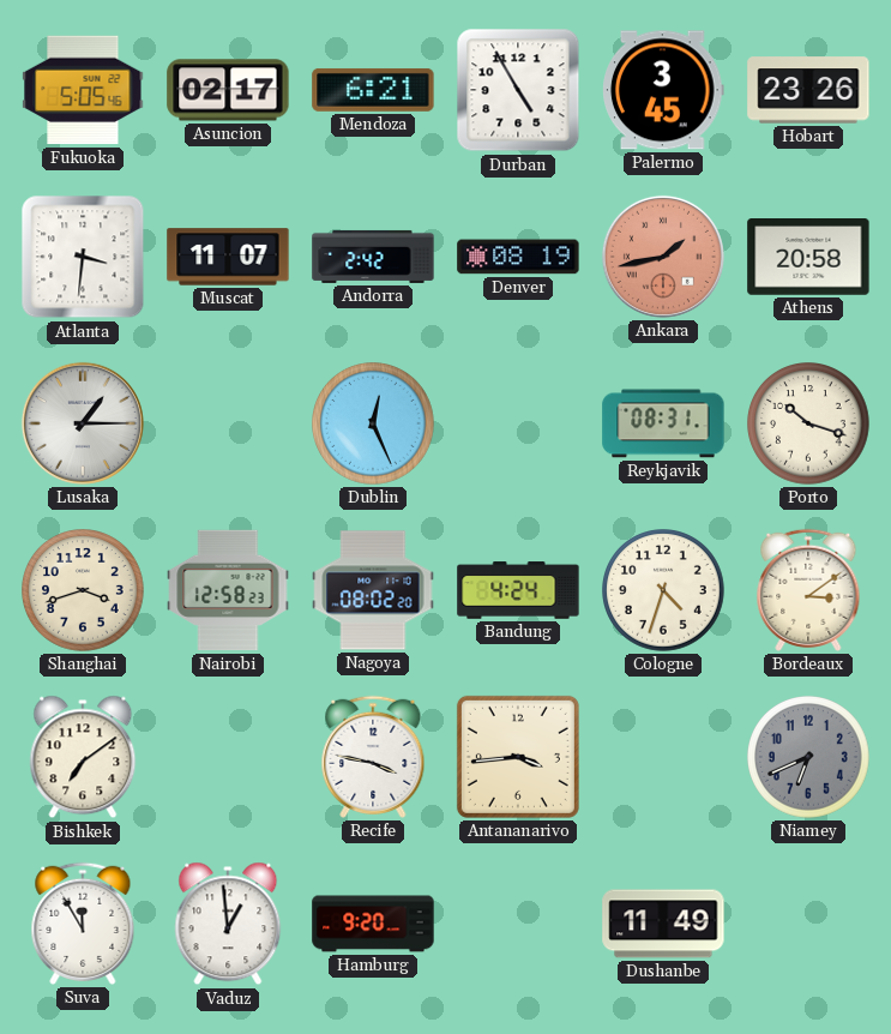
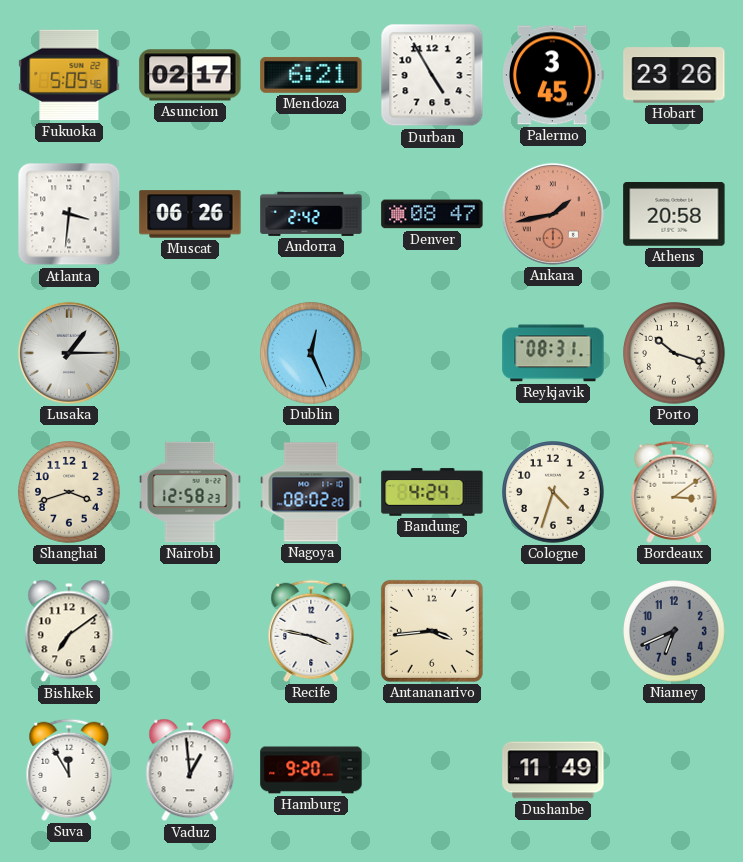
Muscat: 11:07 -> 06:26 (190, 214)
Denver: 08:19 -> 08:47 (432, 214)
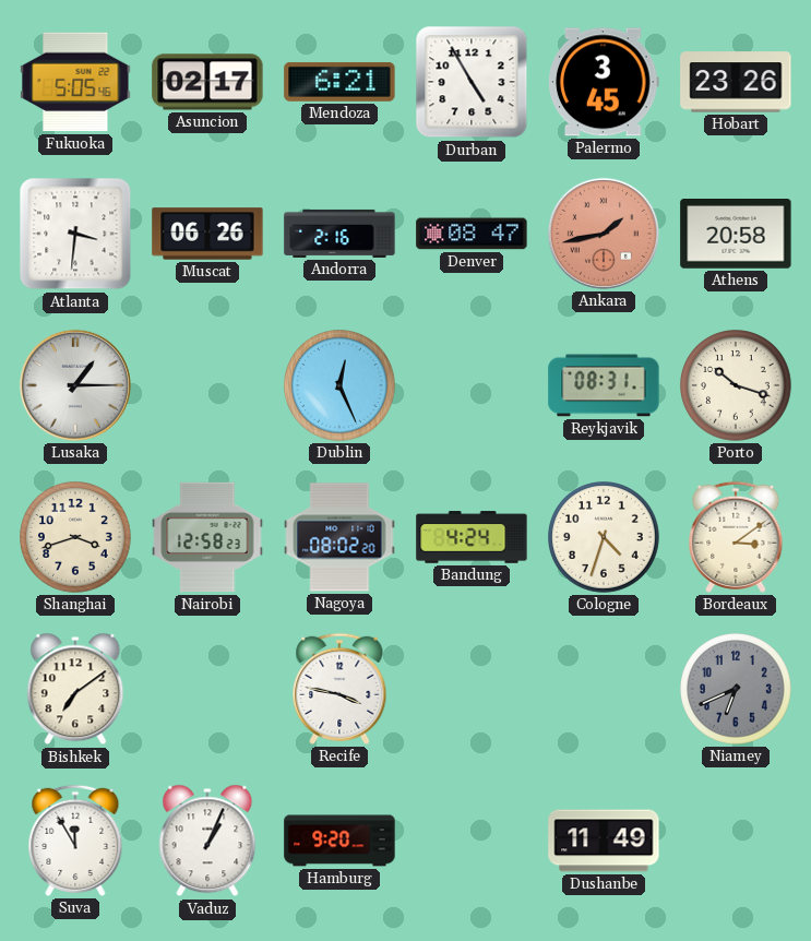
Andorra: 2:42 -> 2:16 (339, 234)
Antananarivo: 3:44 -> none (432, 631)
Vaduz: 12:59 -> 1:04 (207, 841)
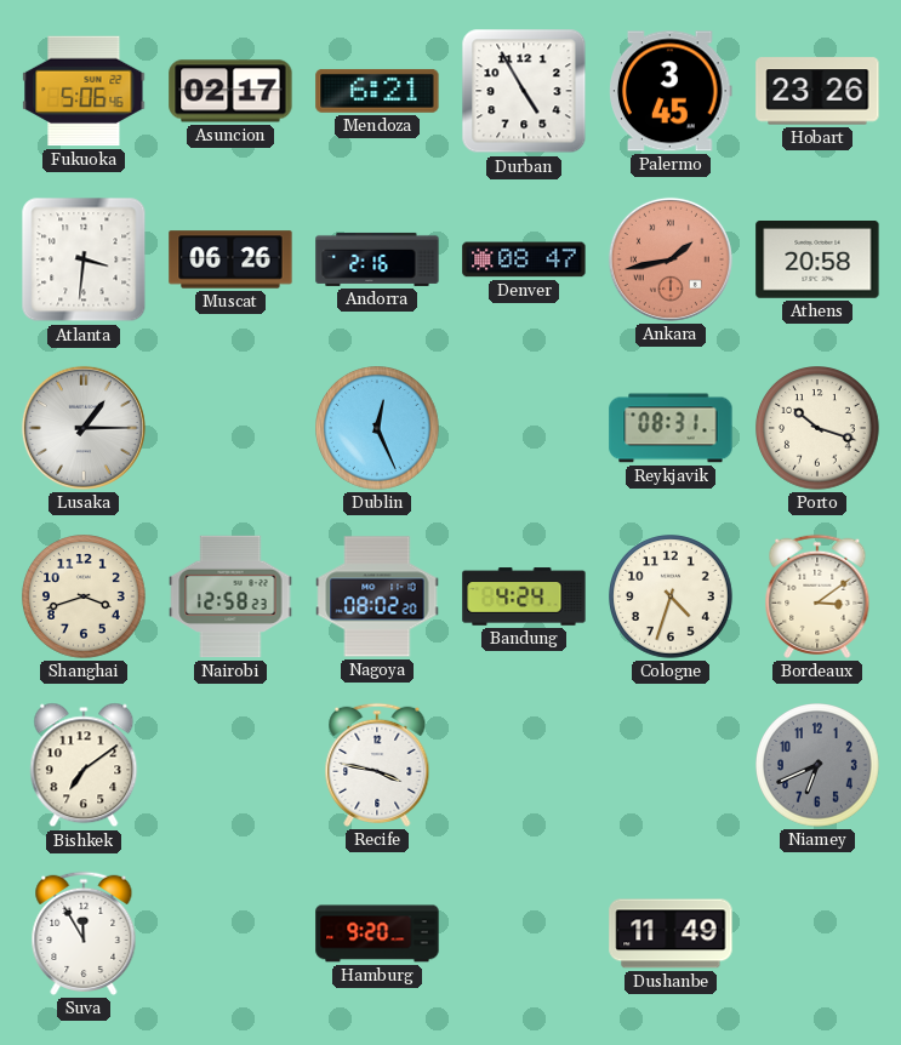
Fukuoka: 5:05 -> 5:06 (84, 91)
Vaduz: 1:04 -> none (207, 841)
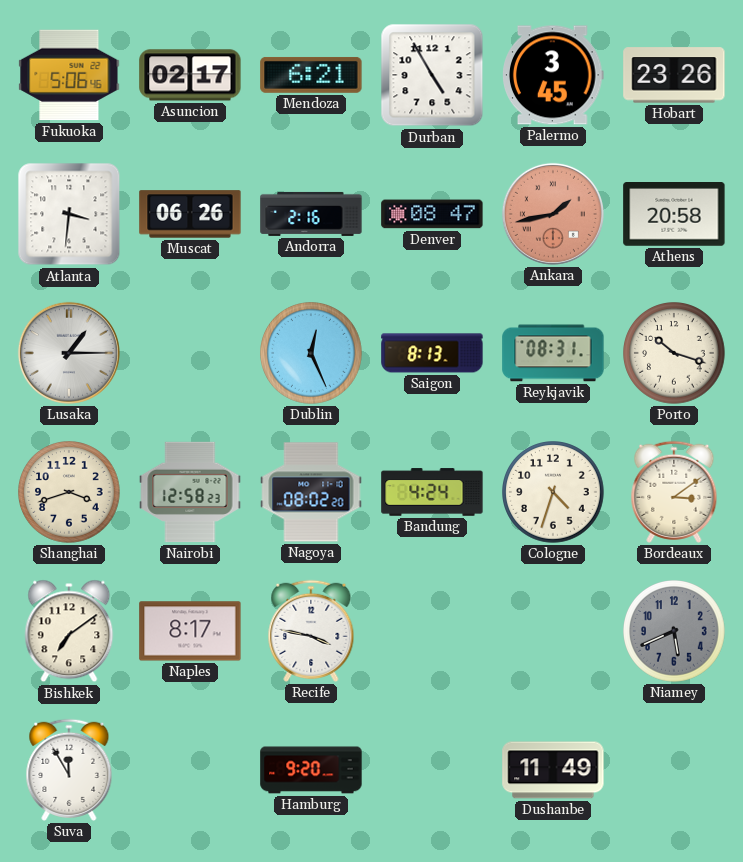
Saigon: none -> 8:13 (432, 353)
Naples: none -> 8:17 (190, 631)
Niamey: 6:41 -> 5:41 (675, 632)
